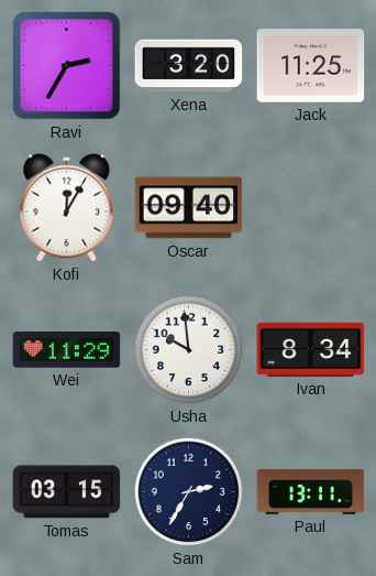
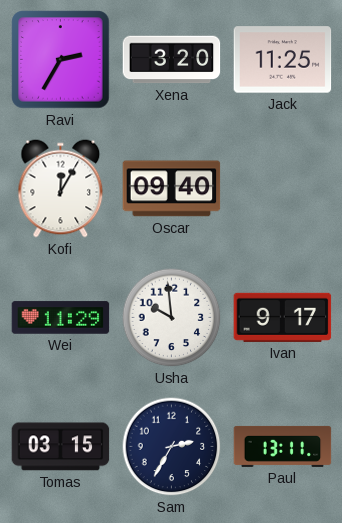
Ivan: 8:34 -> 9:17 (283, 317)
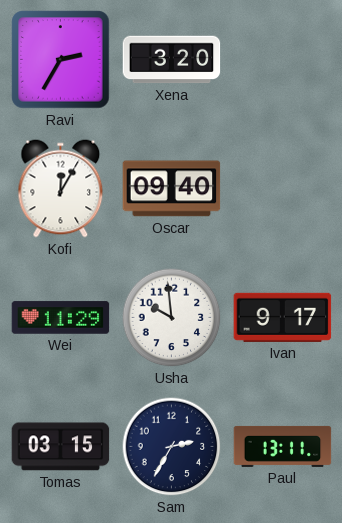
Jack: 11:25 -> none (283, 60)
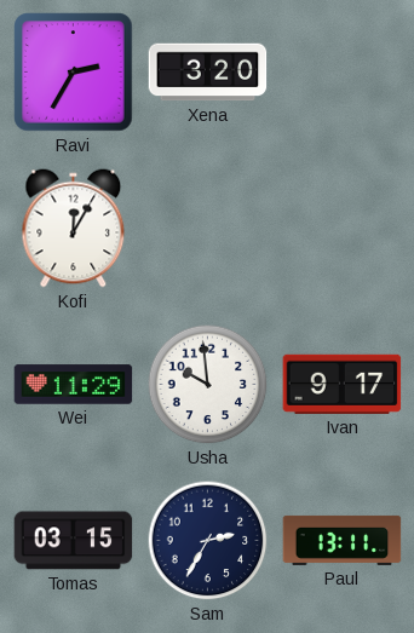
Oscar: 09:40 -> none (172, 189)
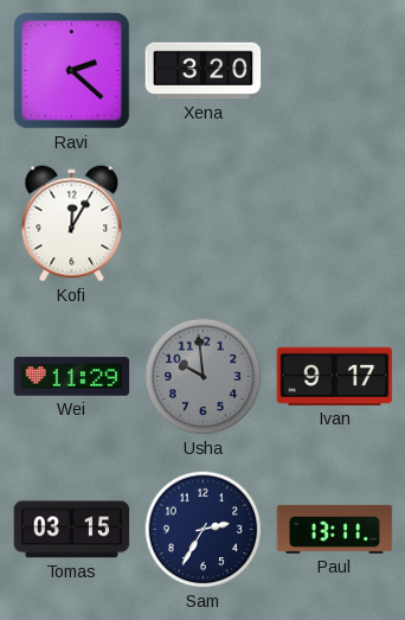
Ravi: 2:35 -> 2:22 (72, 71)
Usha dial: white -> grey (204, 377)
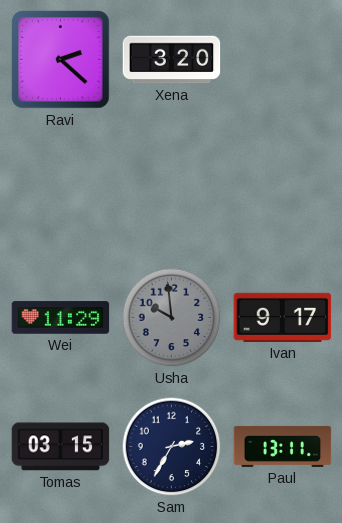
Kofi: 12:05 -> none (72, 224)
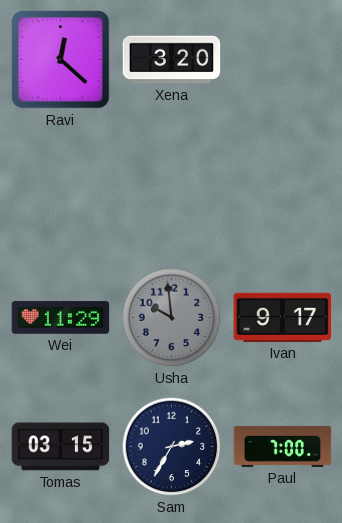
Ravi: 2:22 -> 12:22 (61, 60)
Paul: 13:11 -> 7:00 (283, 446)
